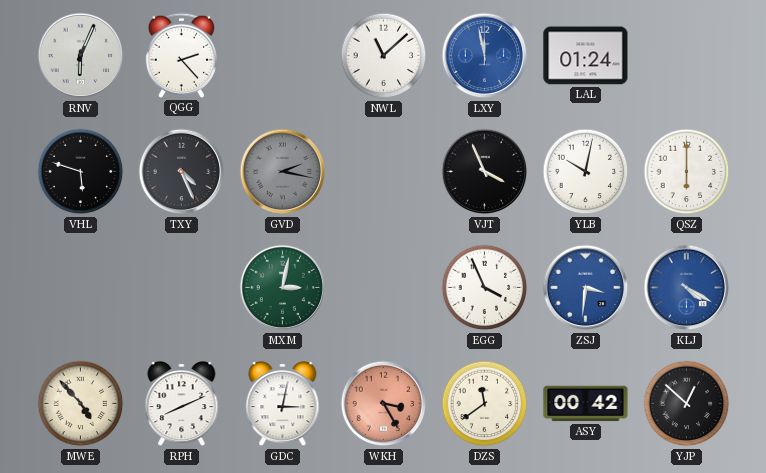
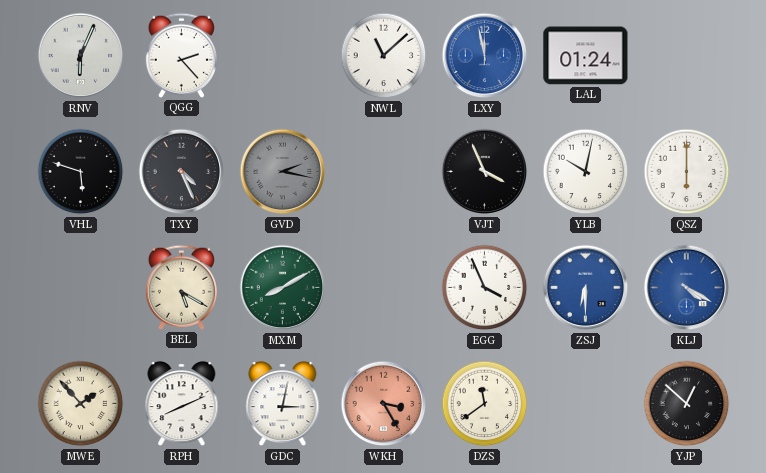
BEL: none -> 5:20 (181, 287)
MXM: 3:02 -> 8:10 (283, 288)
ZSJ: 3:31 -> 6:30 (586, 288)
MWE: 4:53 -> 1:53 (81, 404)
ASY: 00:42 -> none (586, 404)
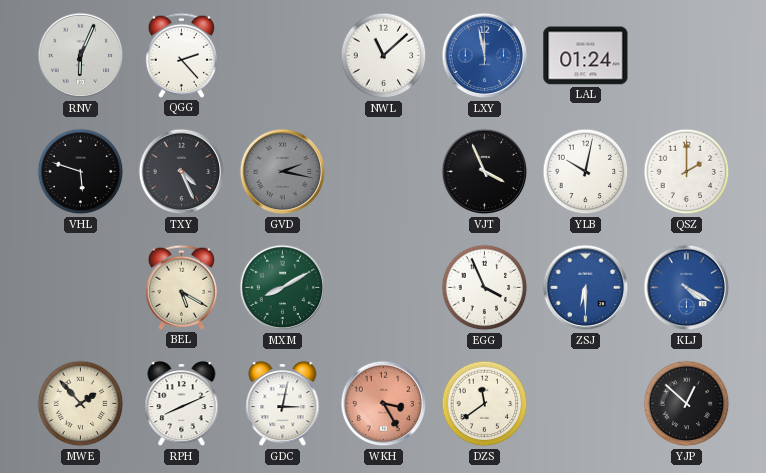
QSZ: 6:00 -> 2:00 (687, 172)
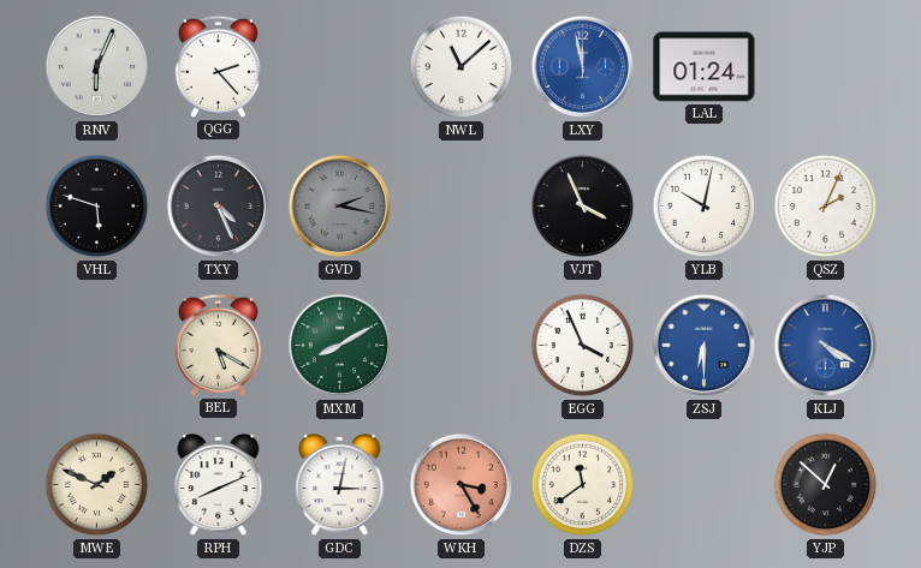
QSZ: 2:00 -> 2:04 (826, 207)
MWE: 1:53 -> 1:49 (97, 485)
